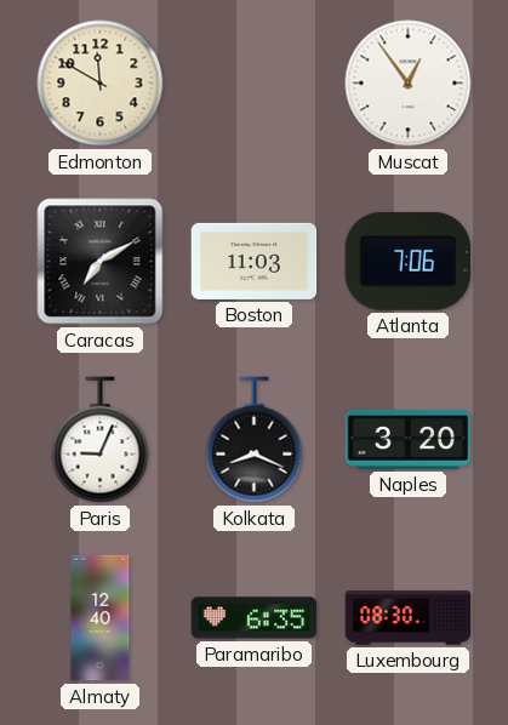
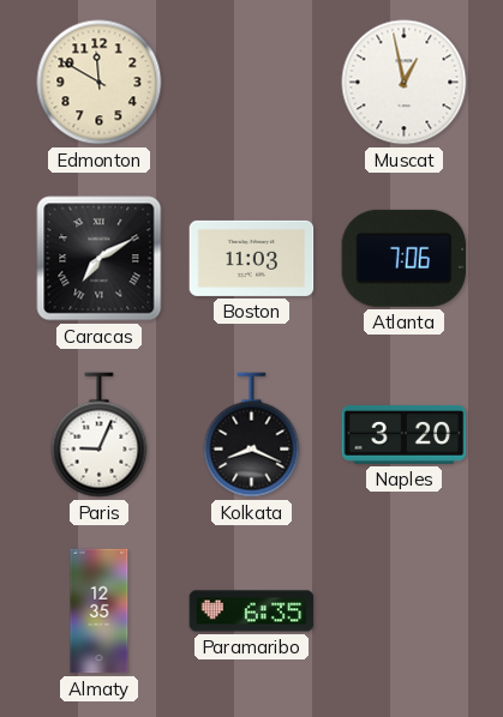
Muscat: 12:54 -> 12:58 (405, 83)
Almaty: 12:40 -> 12:35 (100, 611)
Luxembourg: 08:30 -> none (409, 618)
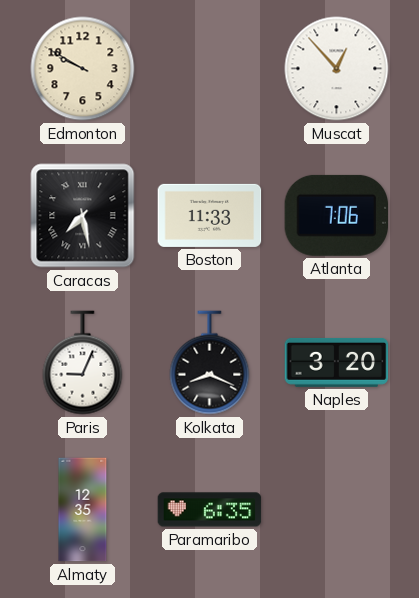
Edmonton: 11:50 -> 9:50 (83, 69)
Muscat: 12:58 -> 12:53 (337, 69)
Caracas: 7:10 -> 7:28 (83, 216)
Boston: 11:03 -> 11:33 (210, 215)
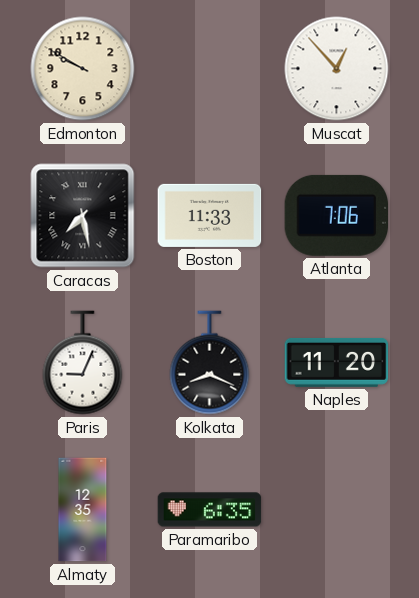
Naples: 3:20 -> 11:20 (337, 362)
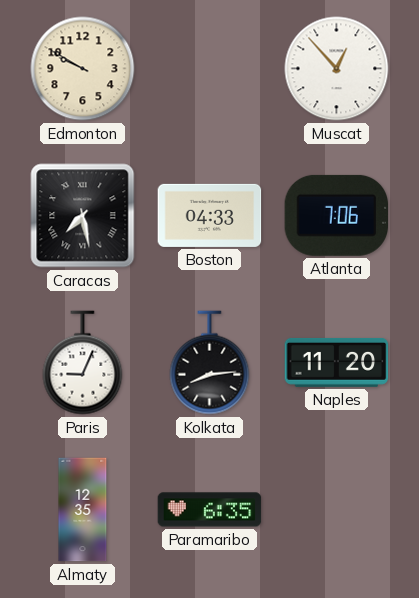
Boston: 11:33 -> 04:33 (210, 215)
Kolkata: 8:19 -> 8:14 (210, 363)
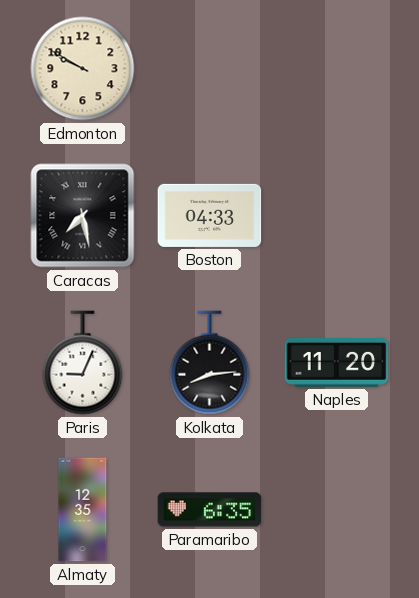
Muscat: 12:53 -> none (337, 69)
Atlanta: 7:06 -> none (337, 215)
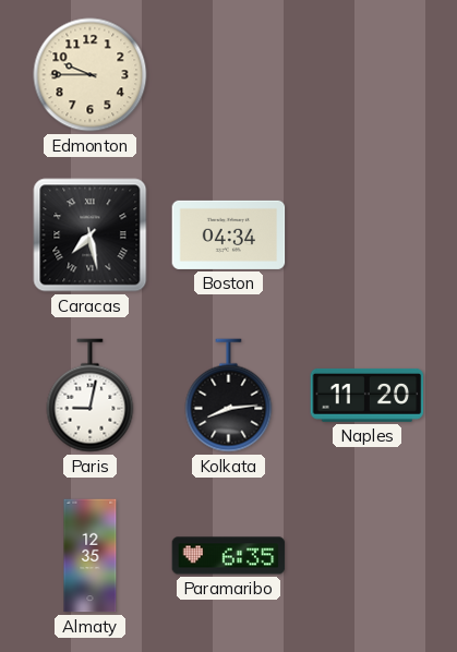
Edmonton: 9:50 -> 9:45 (91, 75)
Boston: 04:33 -> 04:34 (229, 234)
Paris: 9:04 -> 9:02 (91, 396)
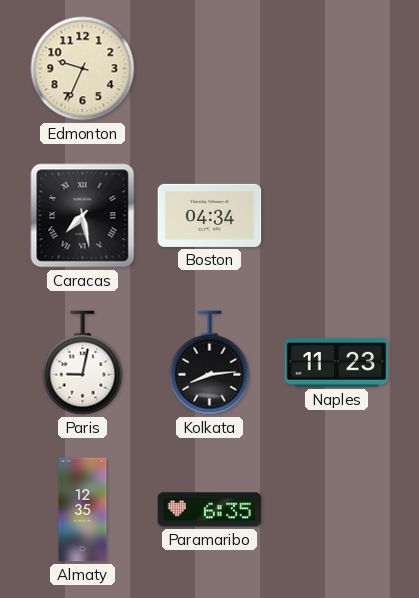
Edmonton: 9:45 -> 9:34 (83, 69)
Naples: 11:20 -> 11:23 (337, 362)
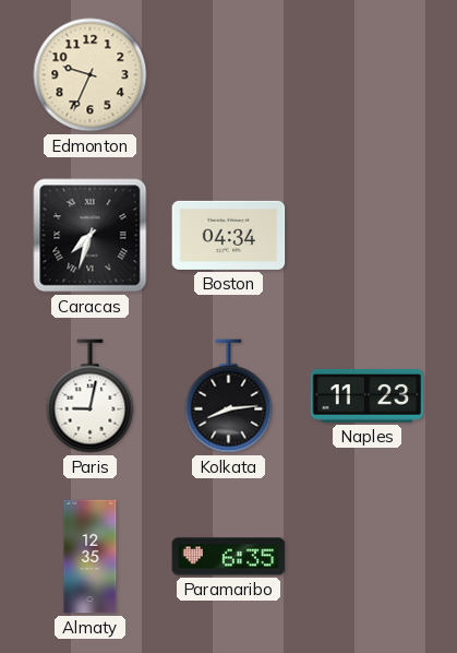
Caracas: 7:28 -> 7:33 (91, 236)
